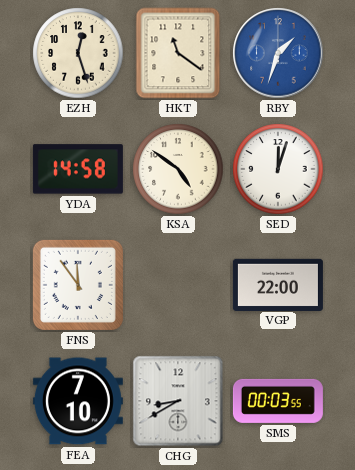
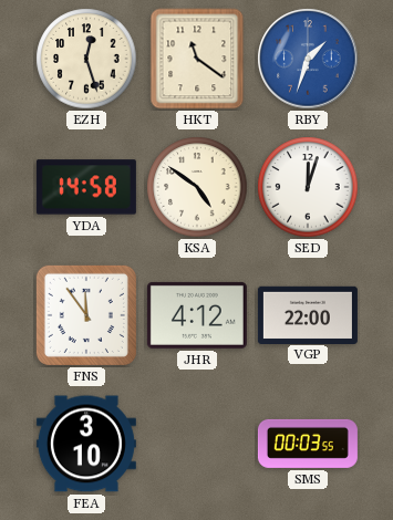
JHR: none -> 4:12 (197, 315)
FEA: 7:10 -> 3:10 (86, 444)
CHG: 8:40 -> none (178, 401)
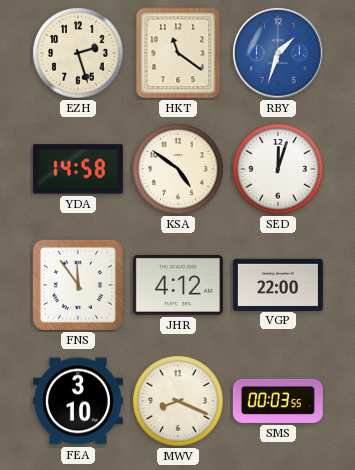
EZH: 12:27 -> 2:27 (78, 53)
MWV: none -> 8:19 (178, 401)
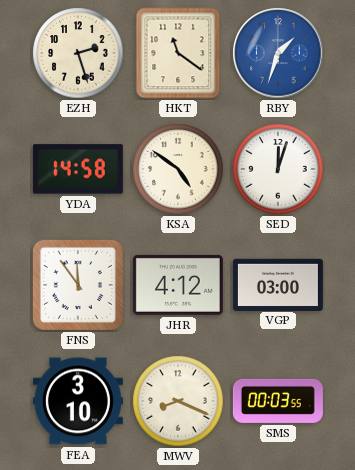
VGP: 22:00 -> 03:00 (278, 284)
